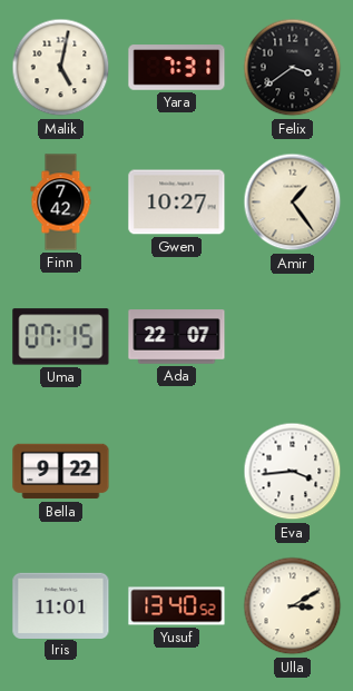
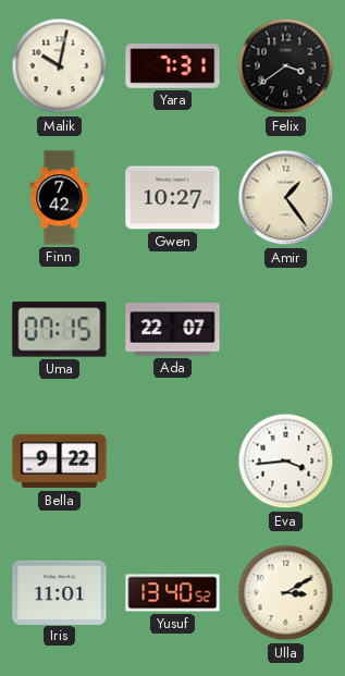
Malik: 5:02 -> 10:02 (60, 66)
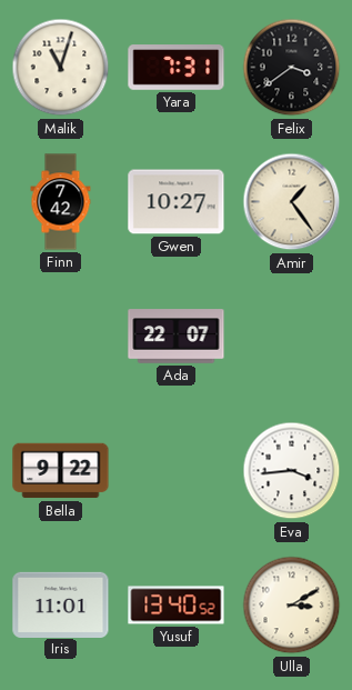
Malik: 10:02 -> 11:03 (61, 68)
Uma: 07:15 -> none (60, 330)
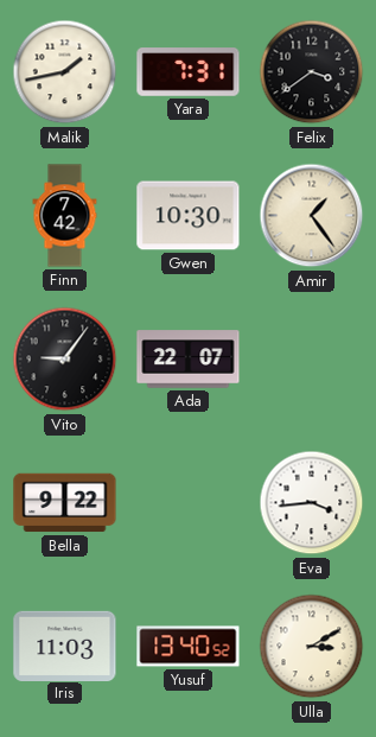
Malik: 11:03 -> 1:43 (65, 72)
Gwen: 10:27 -> 10:30 (189, 216)
Vito: none -> 9:06 (65, 360)
Iris: 11:01 -> 11:03 (65, 646)
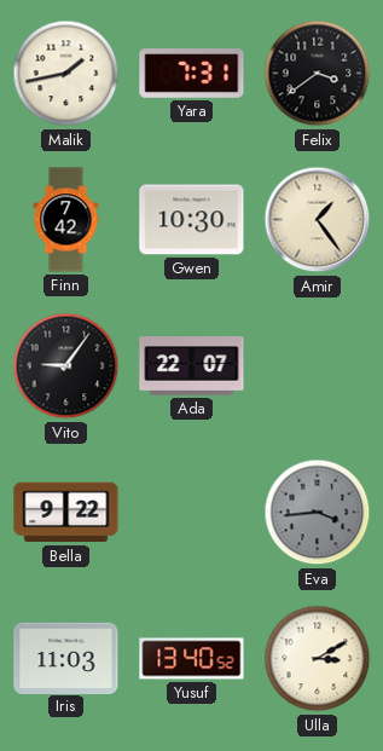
Eva dial: white -> grey (318, 513)
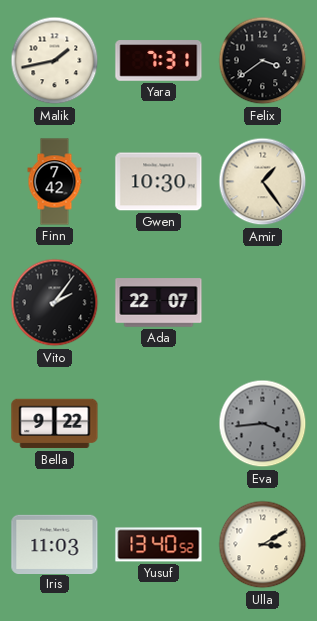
Vito: 9:06 -> 2:06 (55, 303)
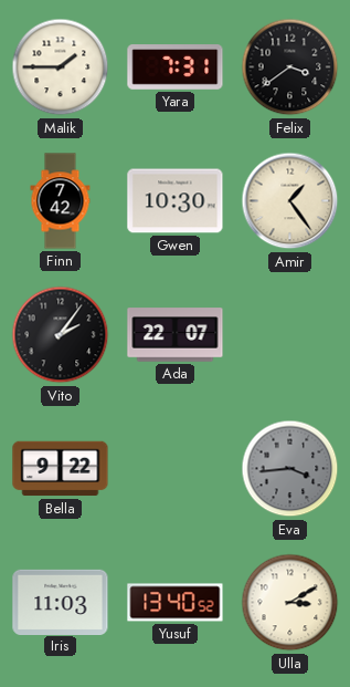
Malik: 1:43 -> 1:45 (61, 67)
